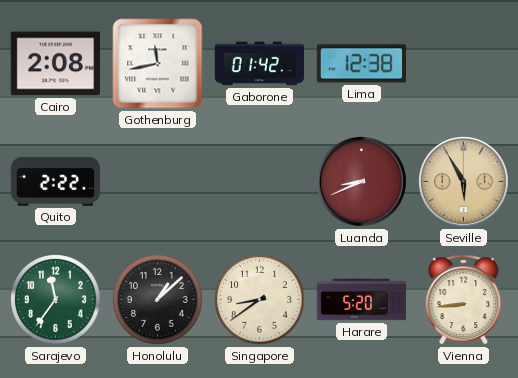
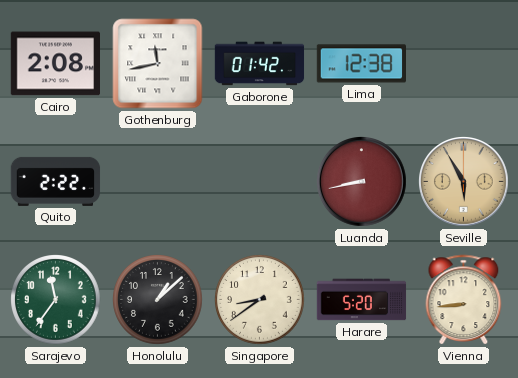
Luanda: 8:41 -> 8:43 (362, 182)
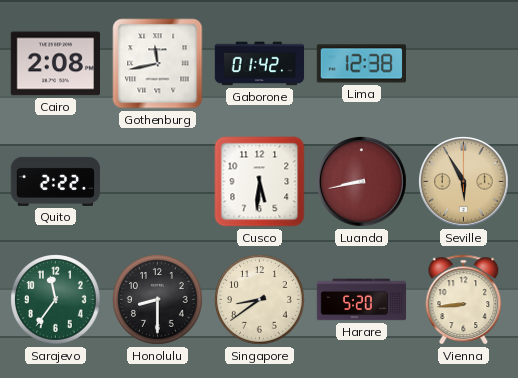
Cusco: none -> 5:31 (260, 182)
Honolulu: 1:08 -> 8:30 (158, 300)
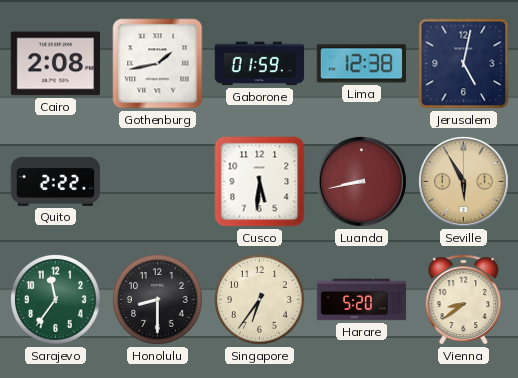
Gothenburg: 11:43 -> 1:43 (158, 64)
Gaborone: 01:42 -> 01:59 (260, 64)
Jerusalem: none -> 5:02 (464, 64)
Singapore: 8:39 -> 6:36 (260, 300)
Vienna: 8:44 -> 8:39 (464, 300)
